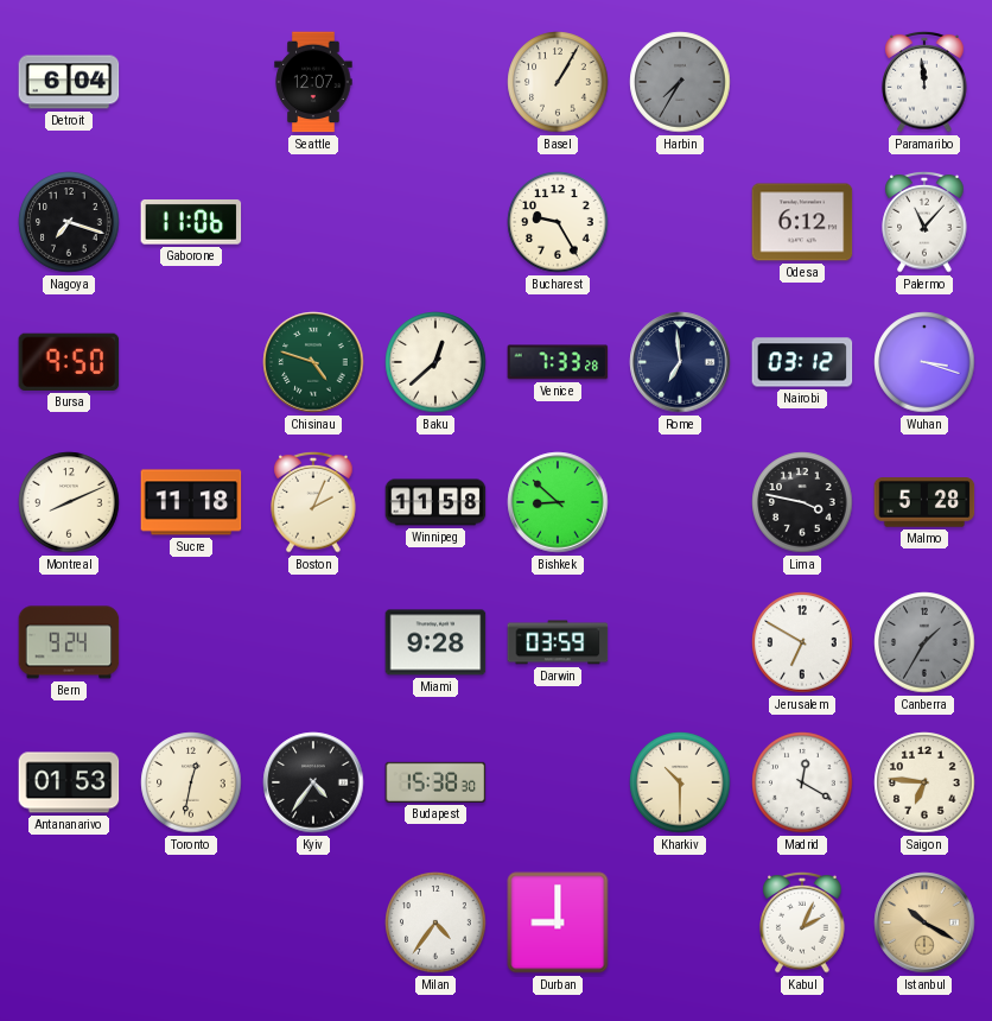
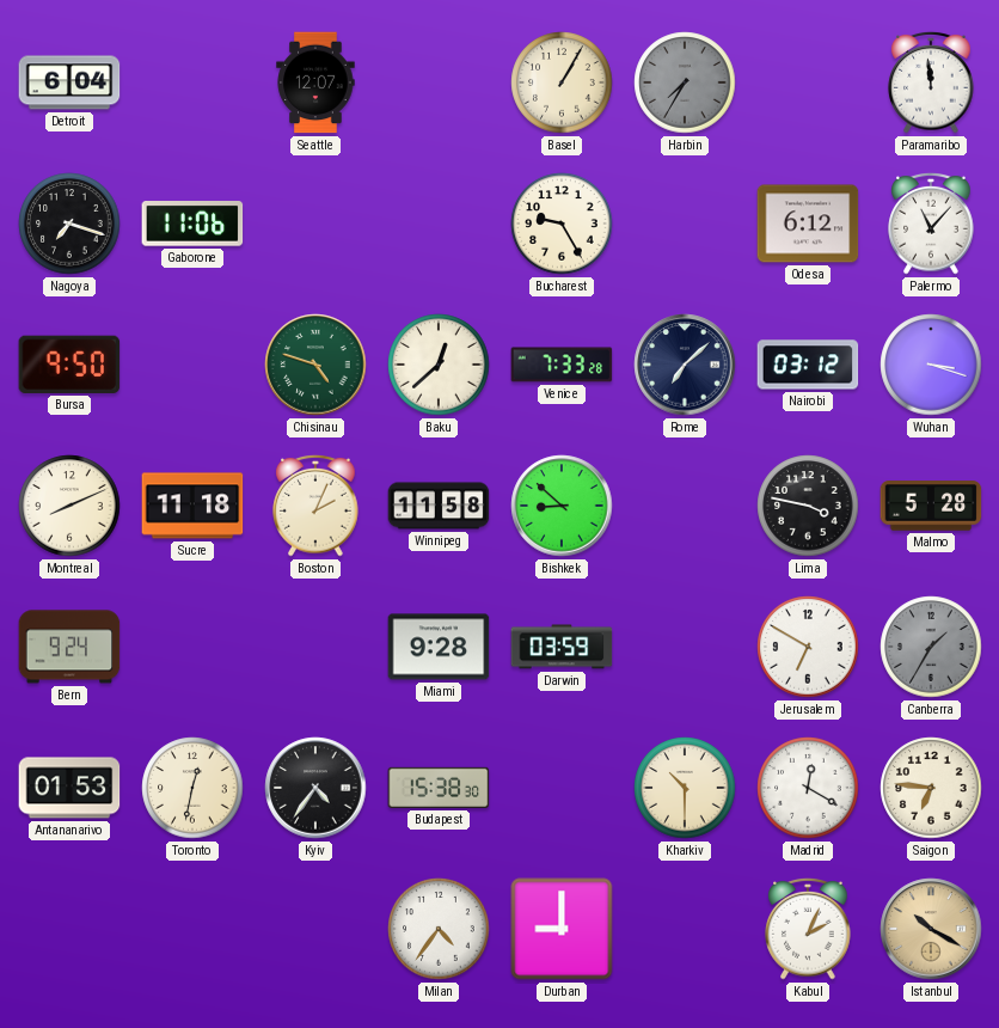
Rome: 6:59 -> 7:08 (685, 365)
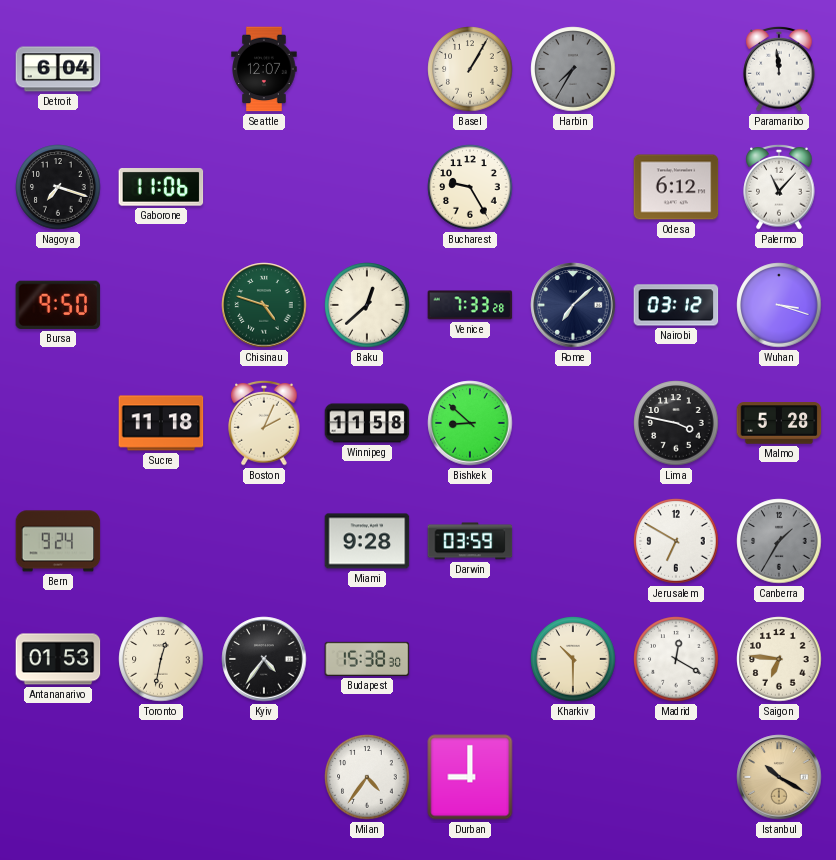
Montreal: 8:11 -> none (69, 506)
Kabul: 2:04 -> none (808, 929)
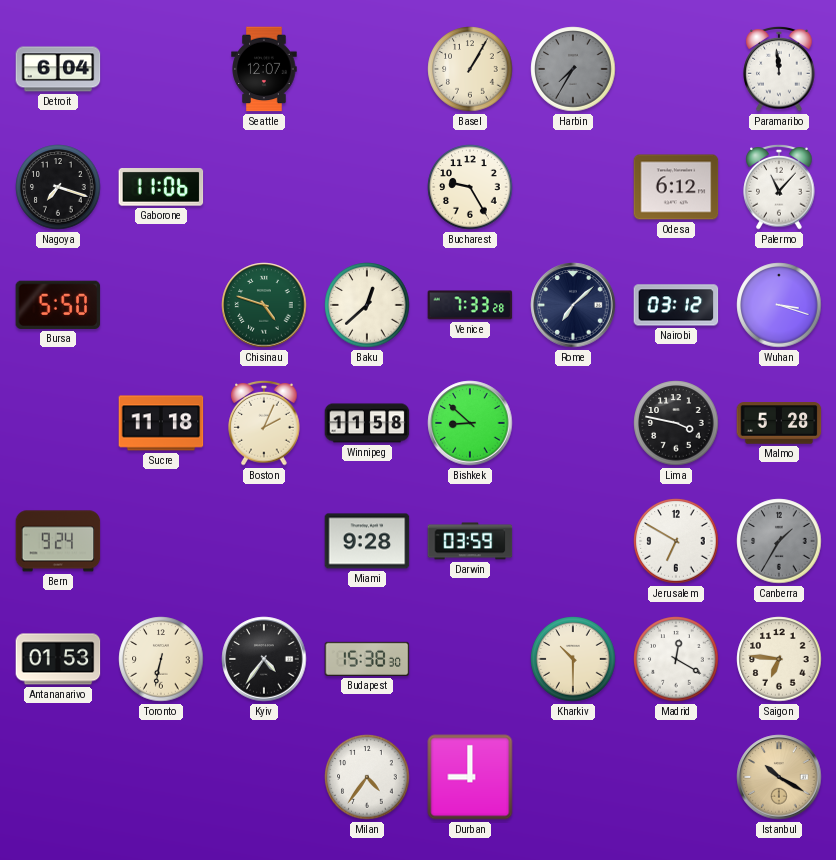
Bursa: 9:50 -> 5:50 (58, 305)
Toronto: 12:32 -> 6:32 (161, 659)
